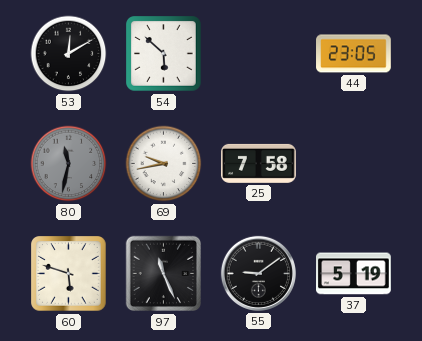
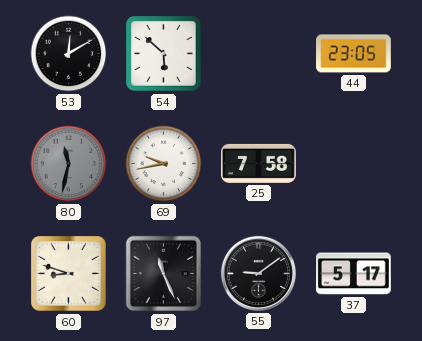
60: 5:48 -> 8:48 (69, 274)
37: 5:19 -> 5:17 (354, 274)
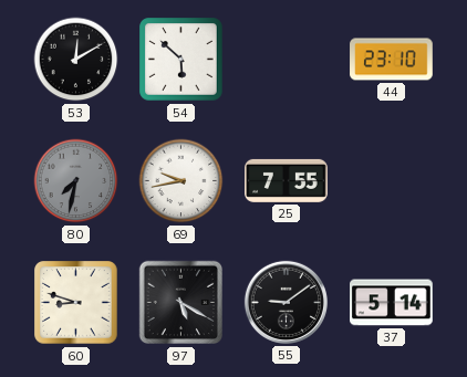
44: 23:05 -> 23:10 (392, 60)
80: 11:32 -> 7:32 (76, 181)
25: 7:58 -> 7:55 (287, 180)
97: 11:26 -> 5:20 (181, 303)
37: 5:17 -> 5:14 (392, 303)
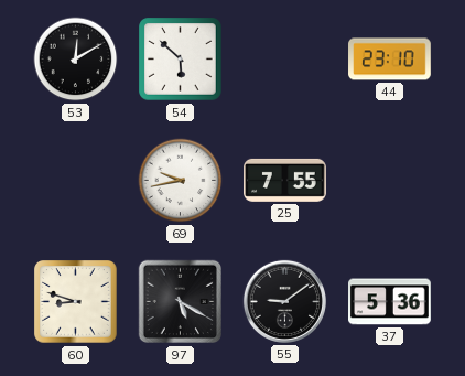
80: 7:32 -> none (76, 181)
37: 5:14 -> 5:36 (390, 302)
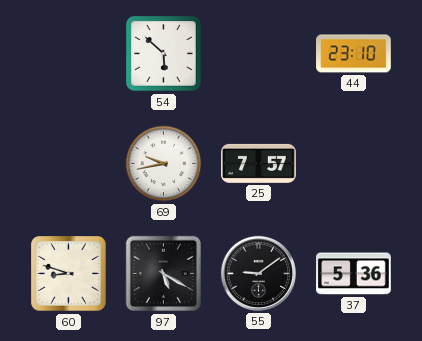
53: 12:10 -> none (76, 60)
25: 7:55 -> 7:57 (259, 163)
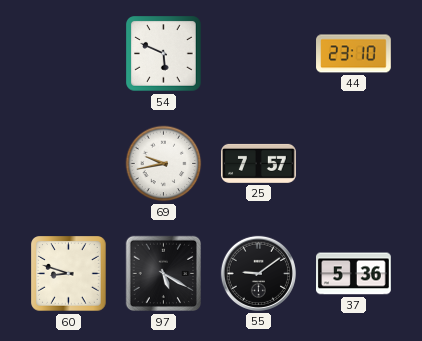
54: 5:52 -> 5:49 (164, 54)
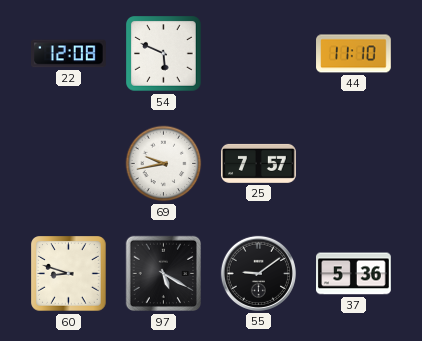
22: none -> 12:08 (69, 54)
44: 23:10 -> 11:10 (354, 54)
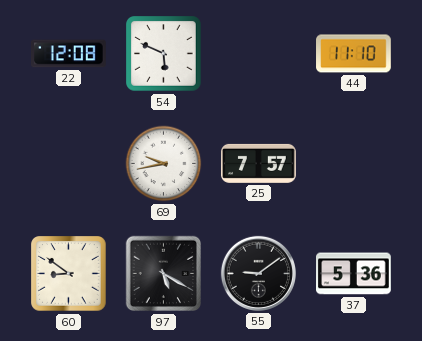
60: 8:48 -> 8:51 (69, 274)
